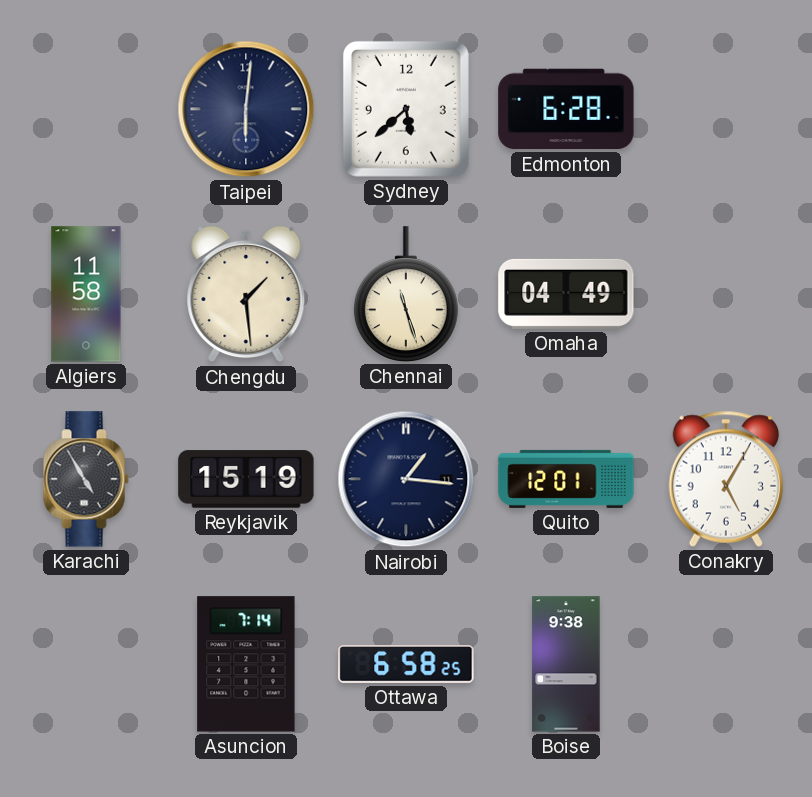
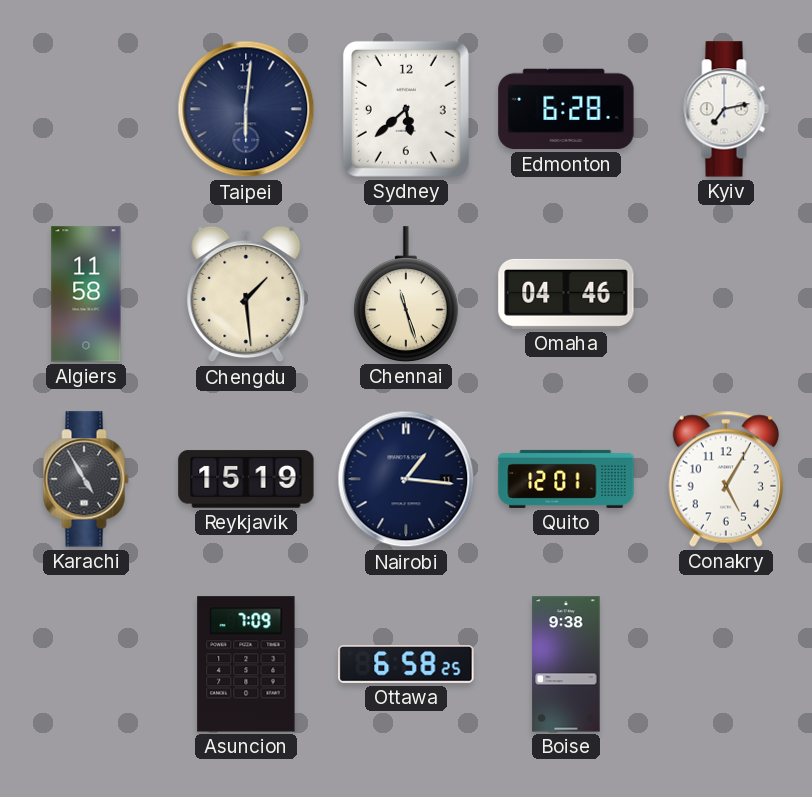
Kyiv: none -> 7:13 (726, 109)
Omaha: 04:49 -> 04:46 (566, 294)
Asuncion: 7:14 -> 7:09 (246, 664)
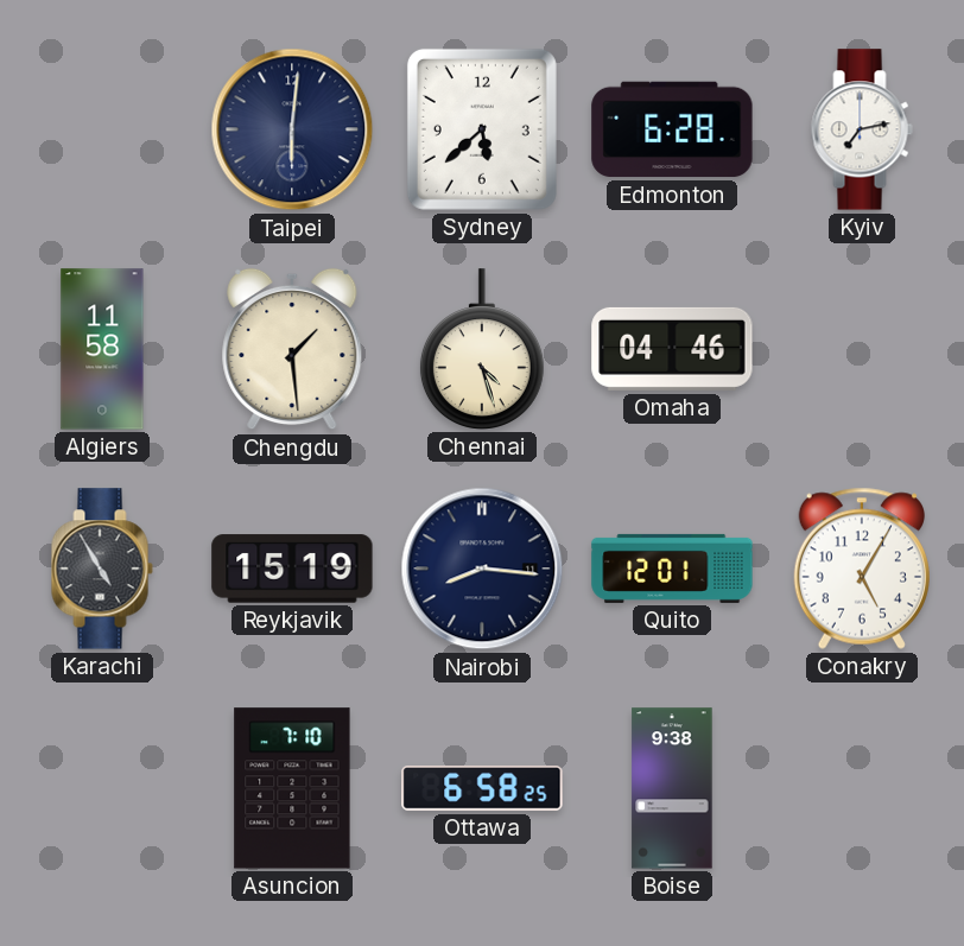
Chennai: 11:27 -> 4:27 (482, 349)
Nairobi: 1:16 -> 8:16 (482, 569)
Asuncion: 7:09 -> 7:10 (292, 788)
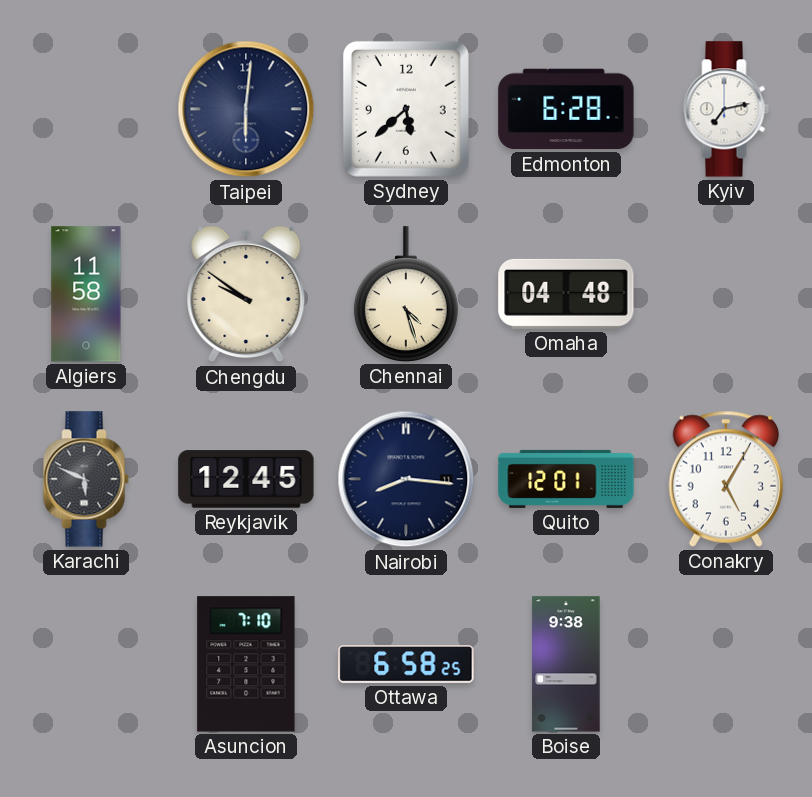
Chengdu: 1:29 -> 9:51 (246, 294)
Omaha: 04:46 -> 04:48 (566, 294)
Karachi: 4:55 -> 5:49 (86, 479)
Reykjavik: 15:19 -> 12:45 (246, 479)
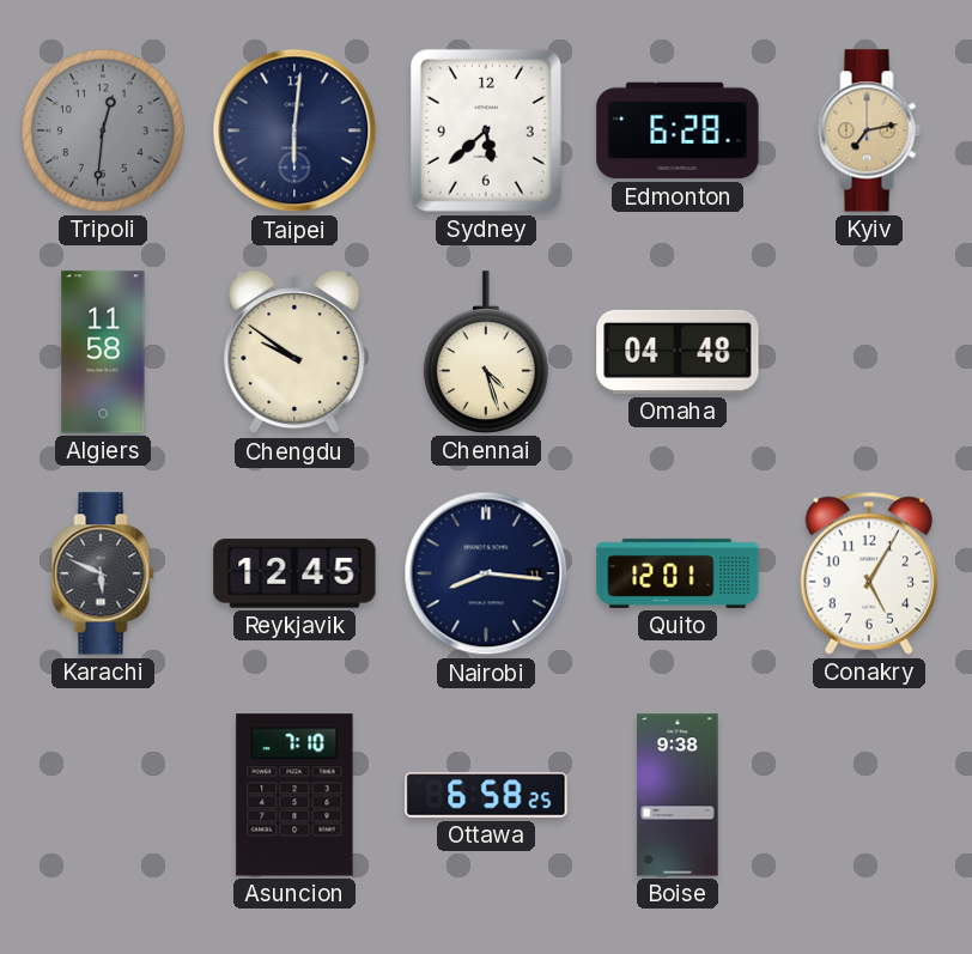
Tripoli: none -> 12:31 (103, 130)
Kyiv dial: white -> champagne (869, 130)
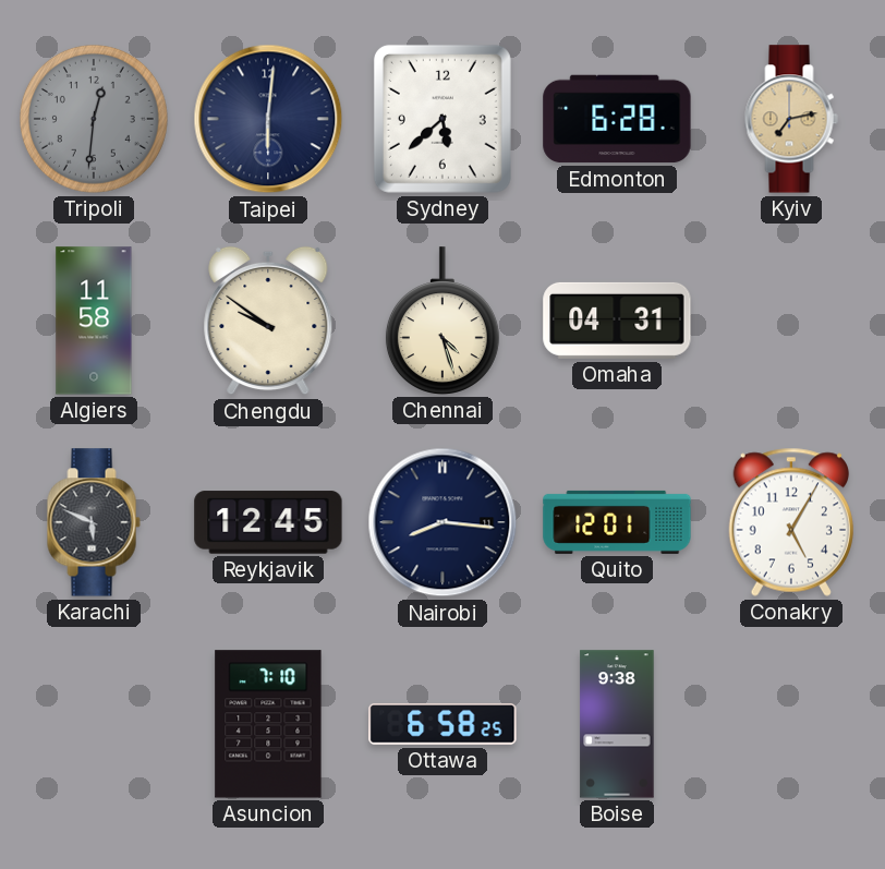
Omaha: 04:48 -> 04:31 (617, 321)
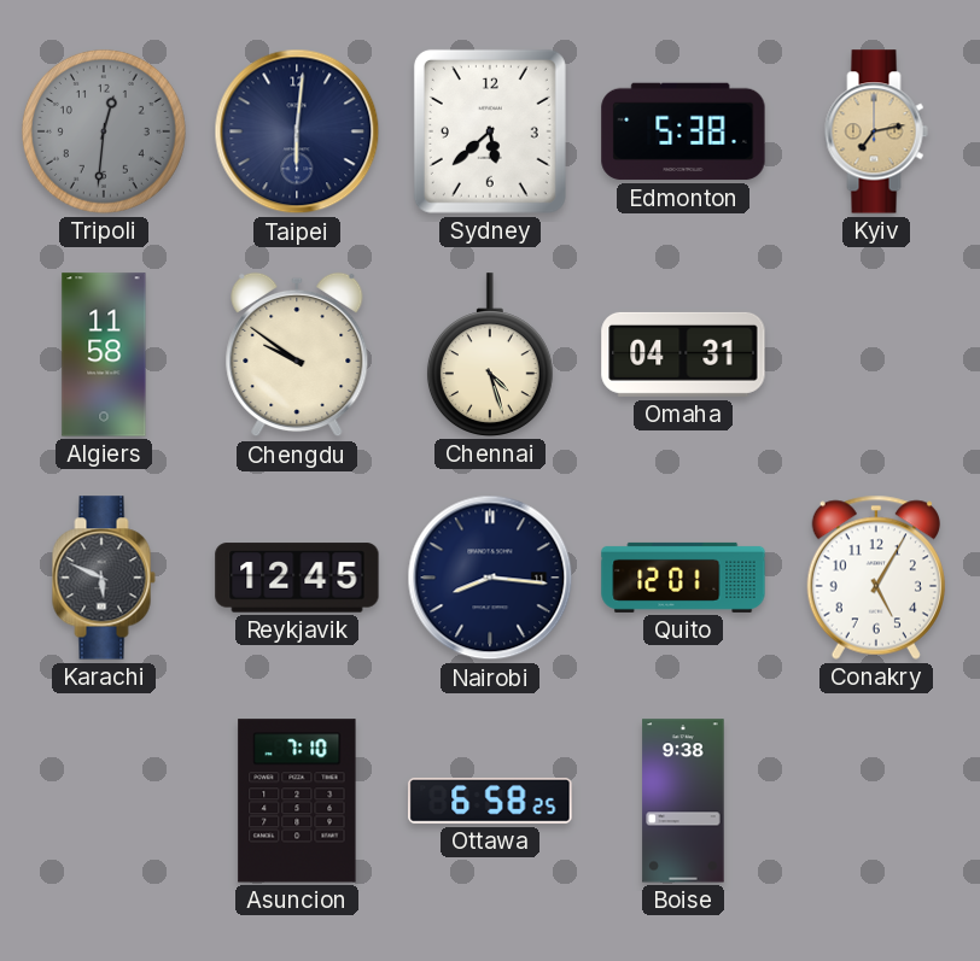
Edmonton: 6:28 -> 5:38 (683, 131)
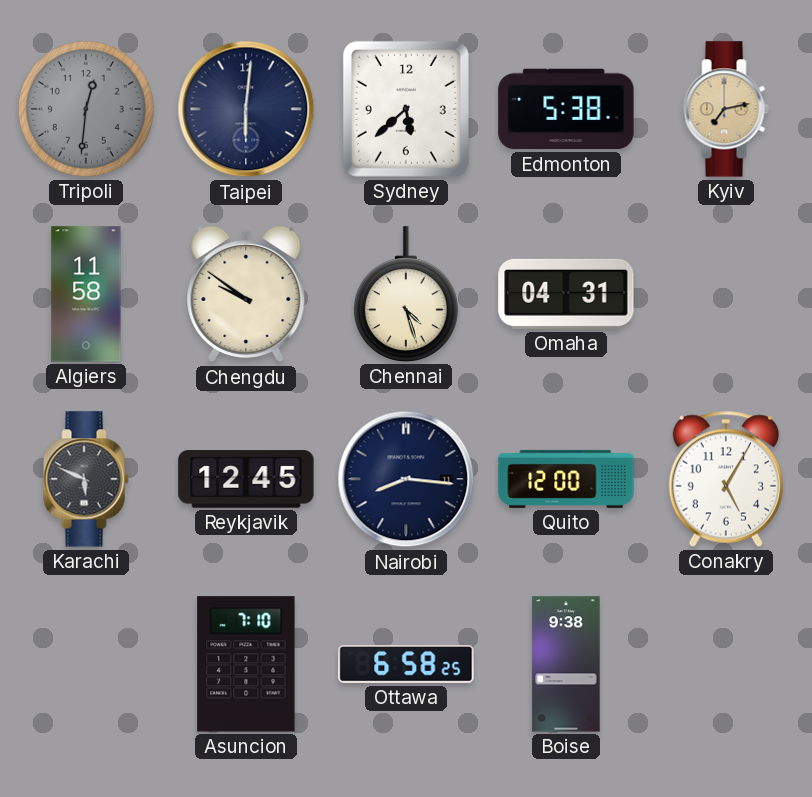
Quito: 12:01 -> 12:00 (566, 479)
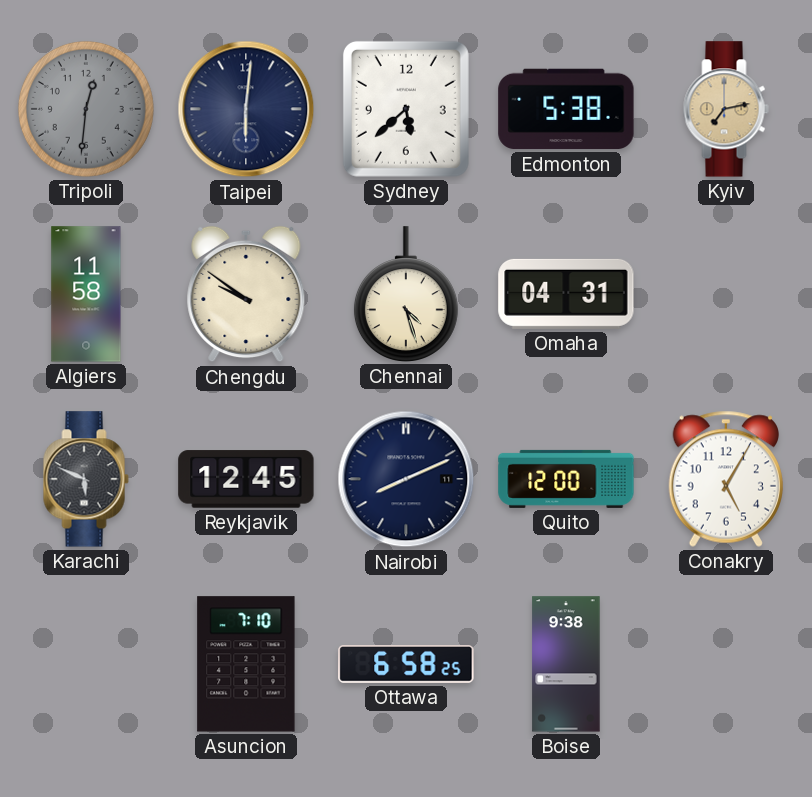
Nairobi: 8:16 -> 8:11 (406, 479)
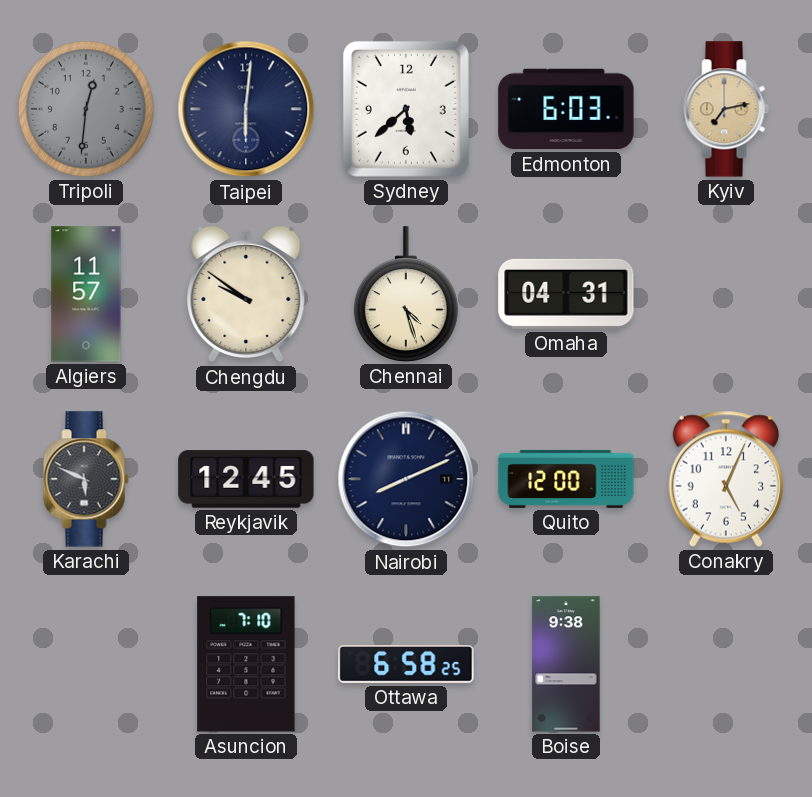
Edmonton: 5:38 -> 6:03 (566, 109)
Algiers: 11:58 -> 11:57 (86, 294)
Conakry: 5:05 -> 5:04 (726, 479)
